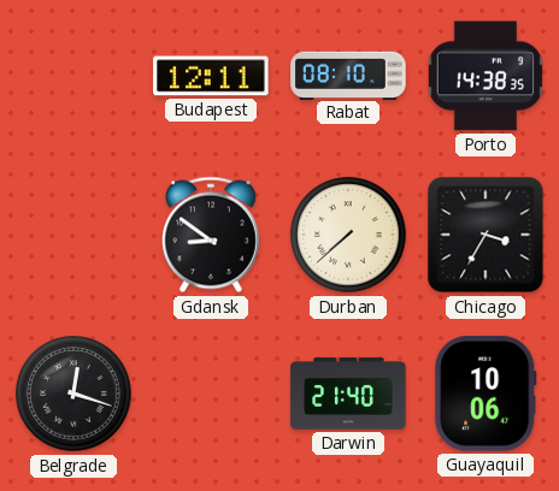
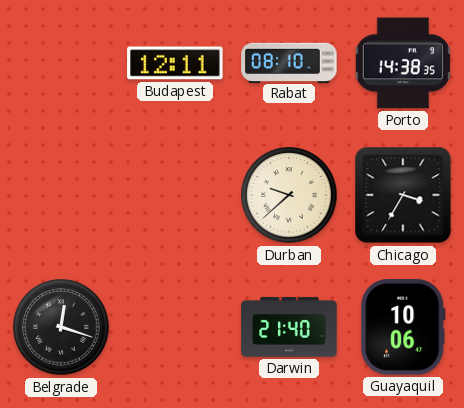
Gdansk: 8:51 -> none (211, 235)
Durban: 7:38 -> 9:38 (289, 195)
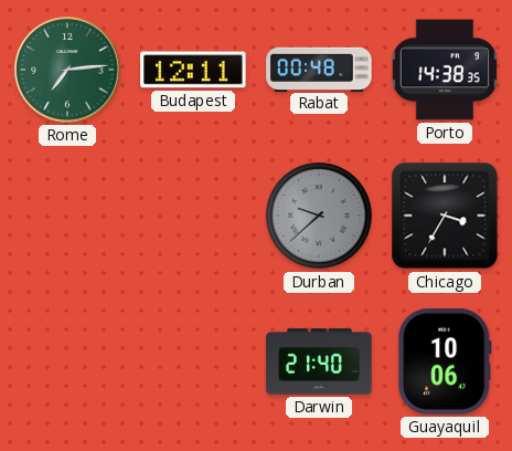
Rome: none -> 7:14 (67, 70)
Rabat: 08:10 -> 00:48 (319, 69)
Durban dial: cream -> grey (319, 216)
Belgrade: 12:18 -> none (61, 327)
